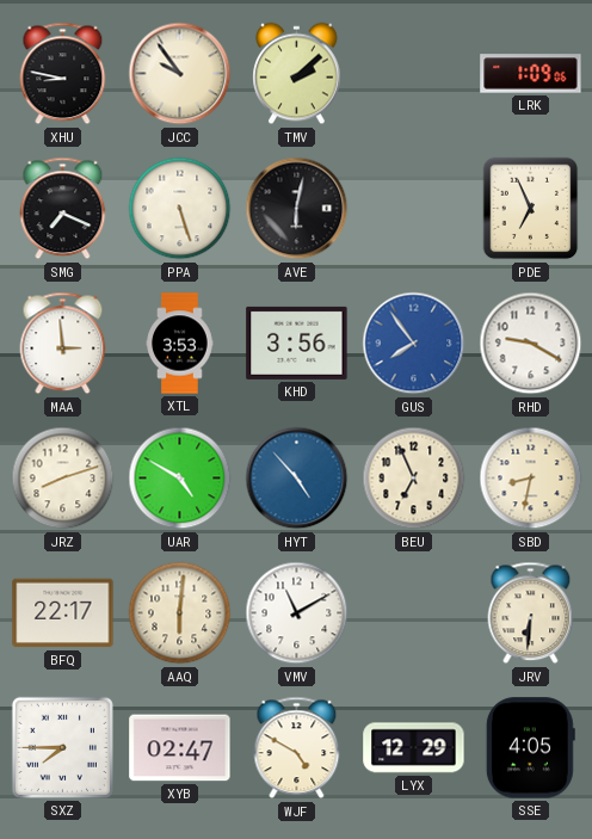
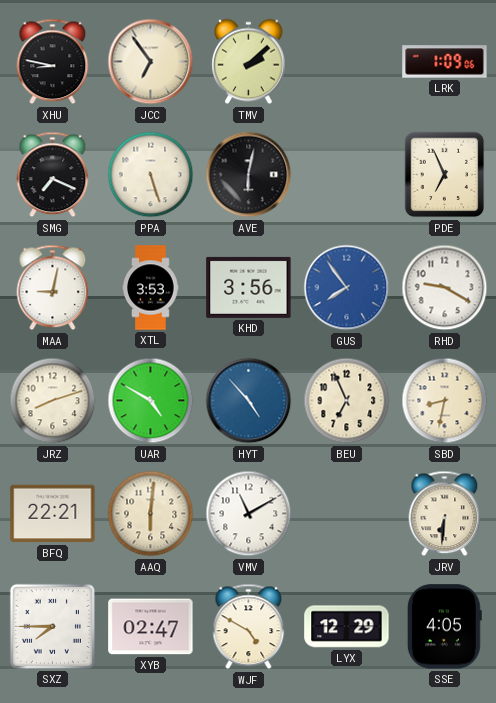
JCC: 9:54 -> 6:54 (151, 62)
MAA: 2:59 -> 9:02 (53, 288)
BFQ: 22:17 -> 22:21 (53, 514)
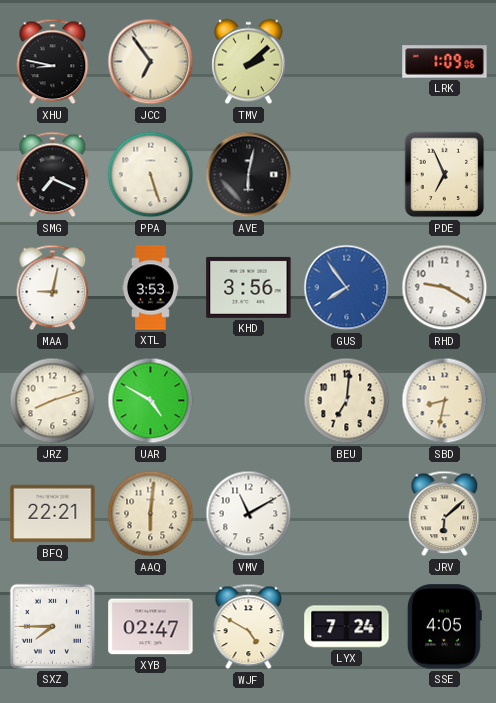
HYT: 4:53 -> none (249, 401)
BEU: 6:56 -> 7:01 (347, 401)
JRV: 6:31 -> 6:08 (445, 514)
LYX: 12:29 -> 7:24 (347, 627)
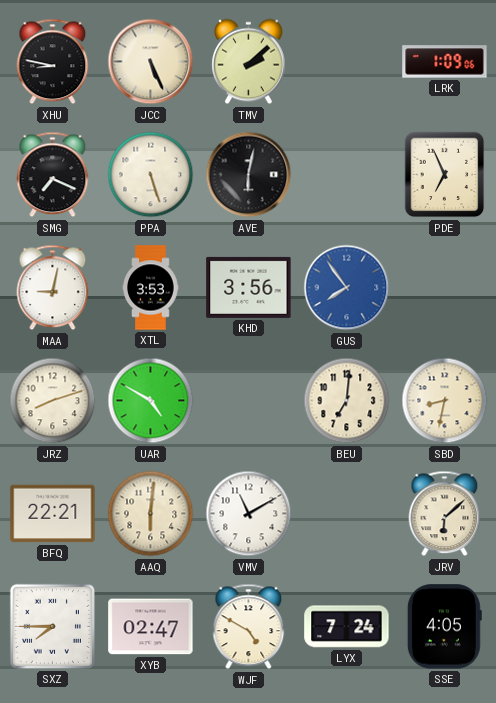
JCC: 6:54 -> 5:26 (151, 62)
RHD: 9:20 -> none (445, 288)
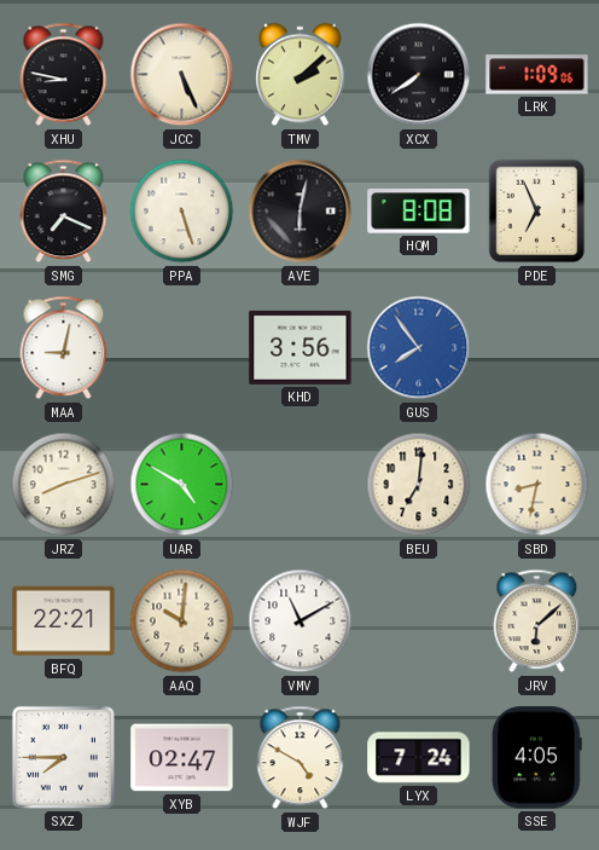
XCX: none -> 7:39 (419, 75)
HQM: none -> 8:08 (419, 212)
XTL: 3:53 -> none (151, 288)
AAQ: 6:01 -> 10:01 (182, 621)
